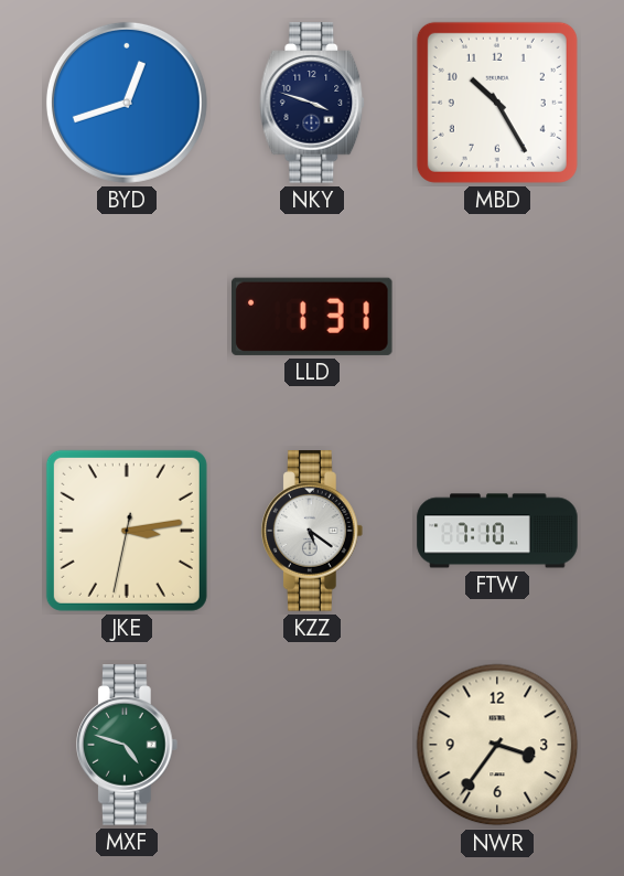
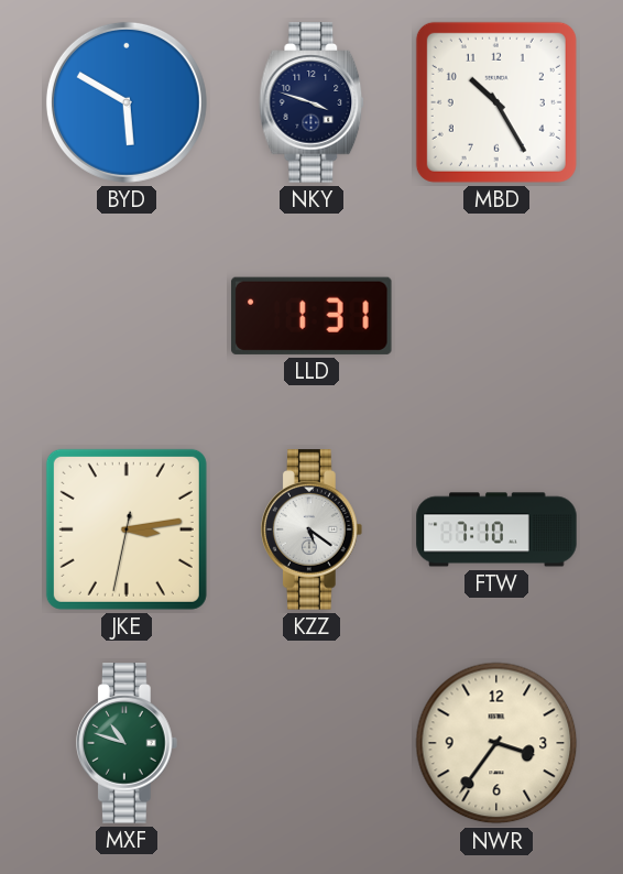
BYD: 12:42 -> 5:50 (127, 102)
MXF: 4:48 -> 10:48 (127, 743)
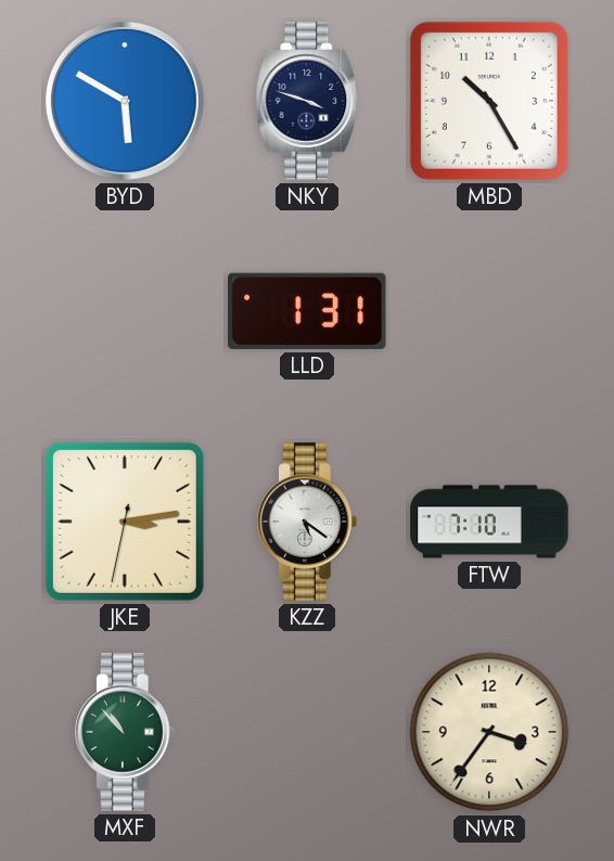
MXF: 10:48 -> 10:53 (125, 732)
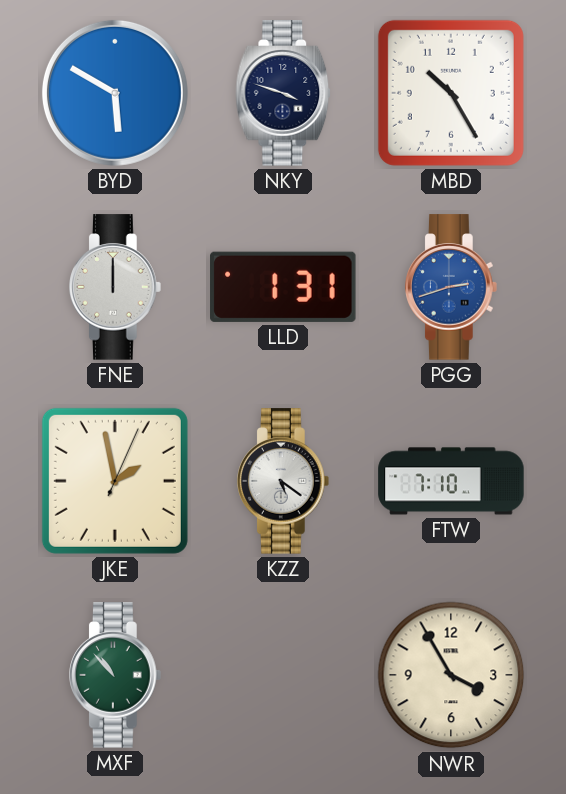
FNE: none -> 12:00 (115, 287)
PGG: none -> 2:42 (451, 287)
JKE: 3:13 -> 1:58 (115, 481)
NWR: 3:36 -> 3:55 (451, 675)
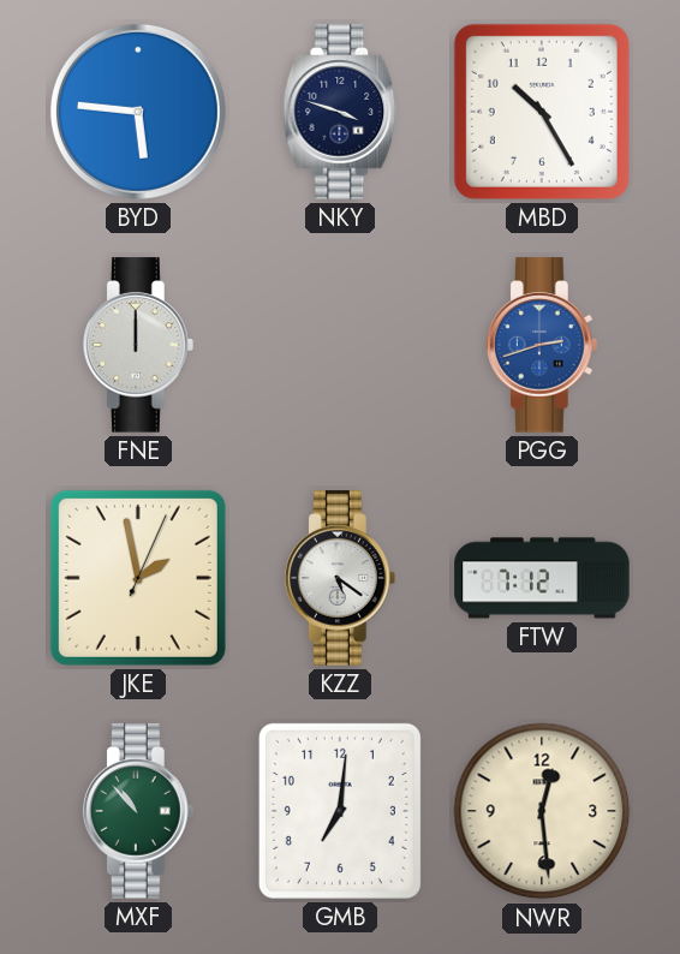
BYD: 5:50 -> 5:46 (138, 112)
LLD: 1:31 -> none (283, 287)
FTW: 7:10 -> 7:12 (542, 578)
GMB: none -> 7:01 (340, 811)
NWR: 3:55 -> 12:29 (542, 811)
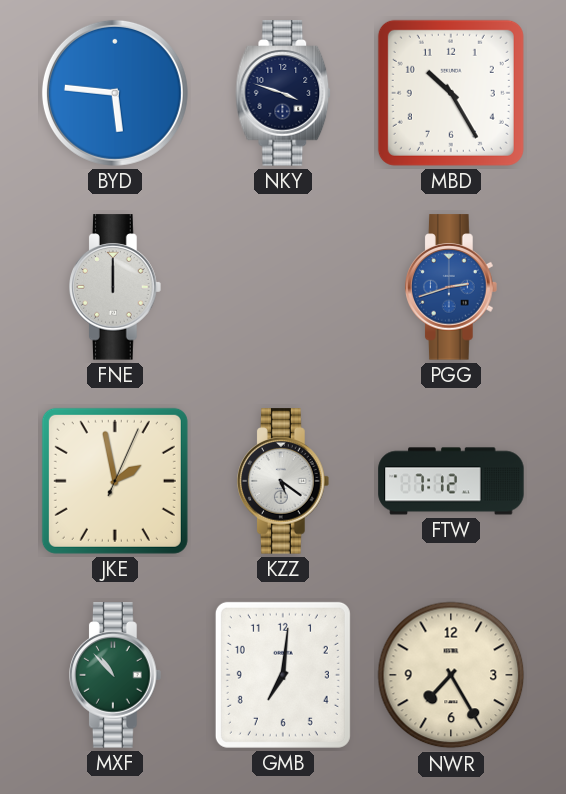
NWR: 12:29 -> 7:25 (451, 675)
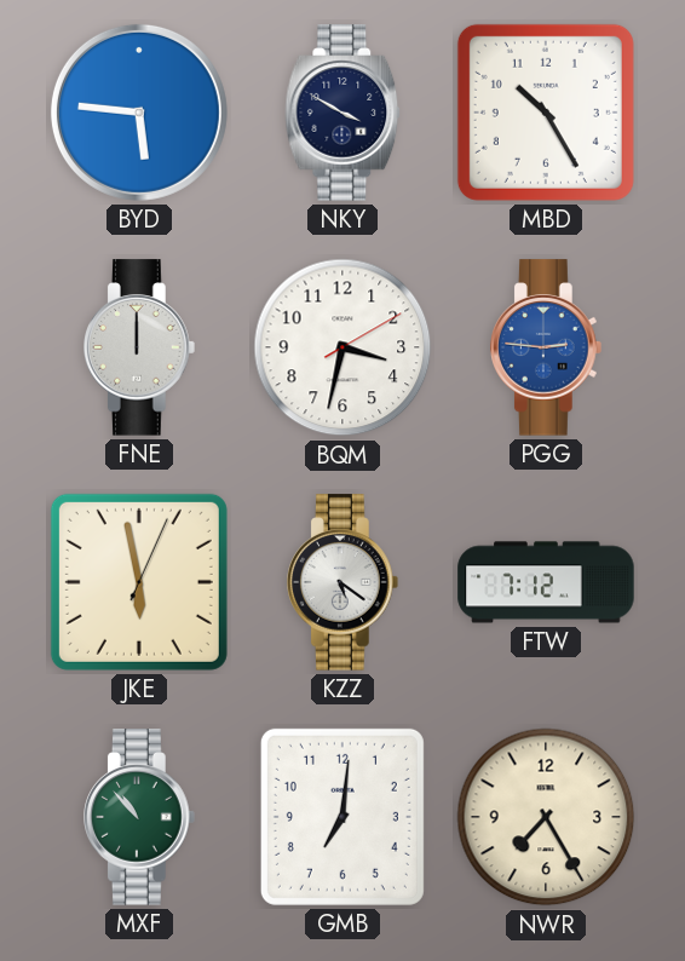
NKY: 3:48 -> 3:50 (342, 113)
BQM: none -> 3:32 (342, 347)
PGG: 2:42 -> 2:46 (546, 347)
JKE: 1:58 -> 5:58 (139, 582)
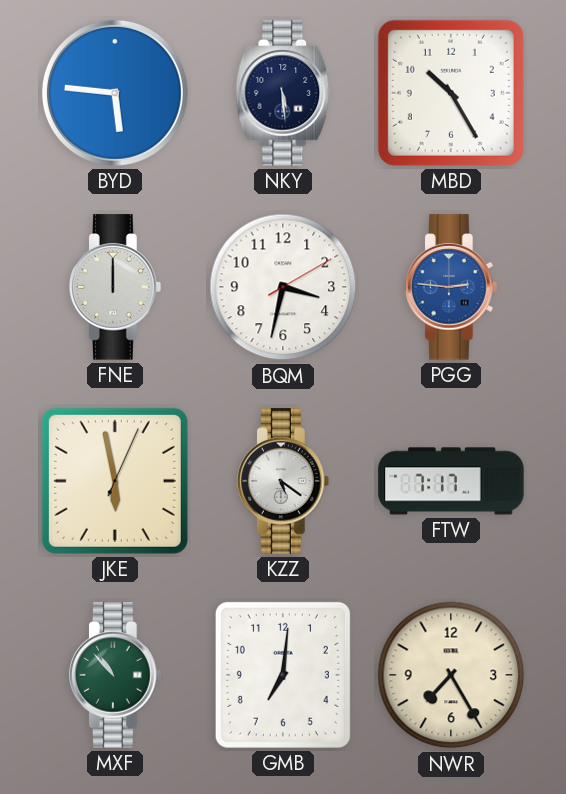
NKY: 3:50 -> 5:29 (283, 93)
FTW: 7:12 -> 7:17 (451, 481)
